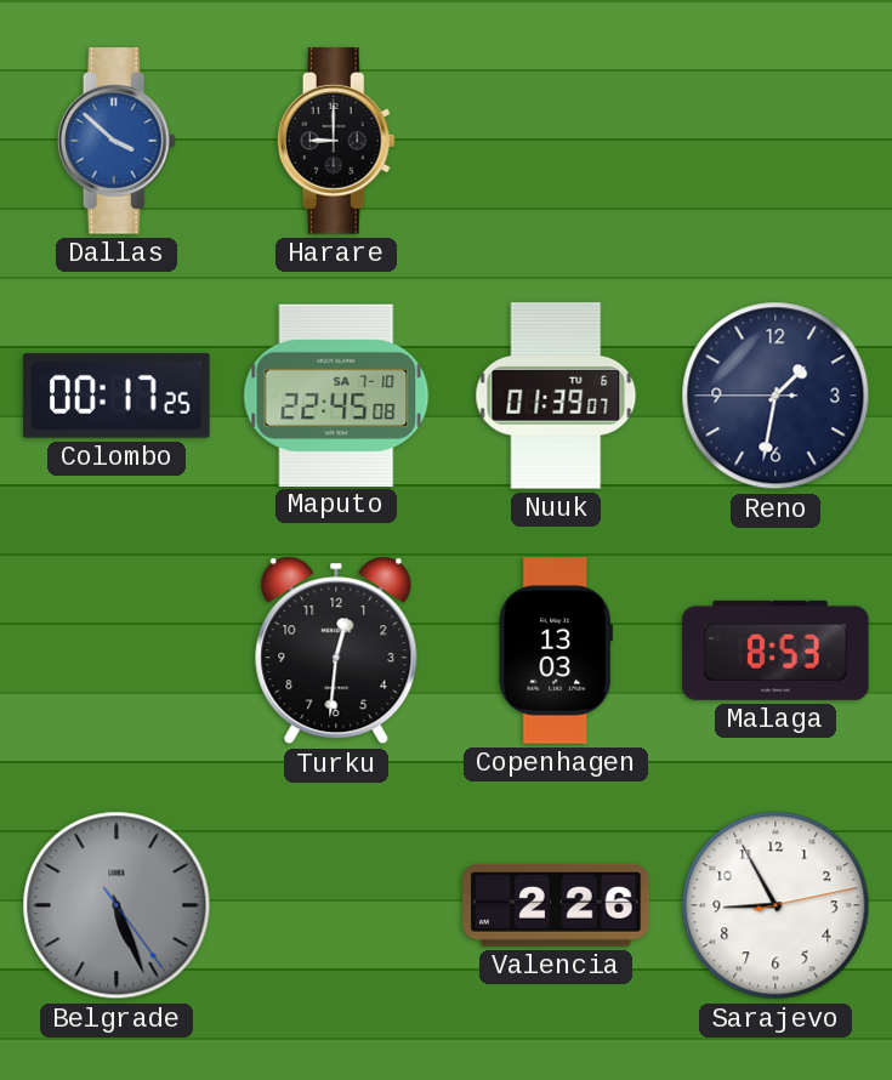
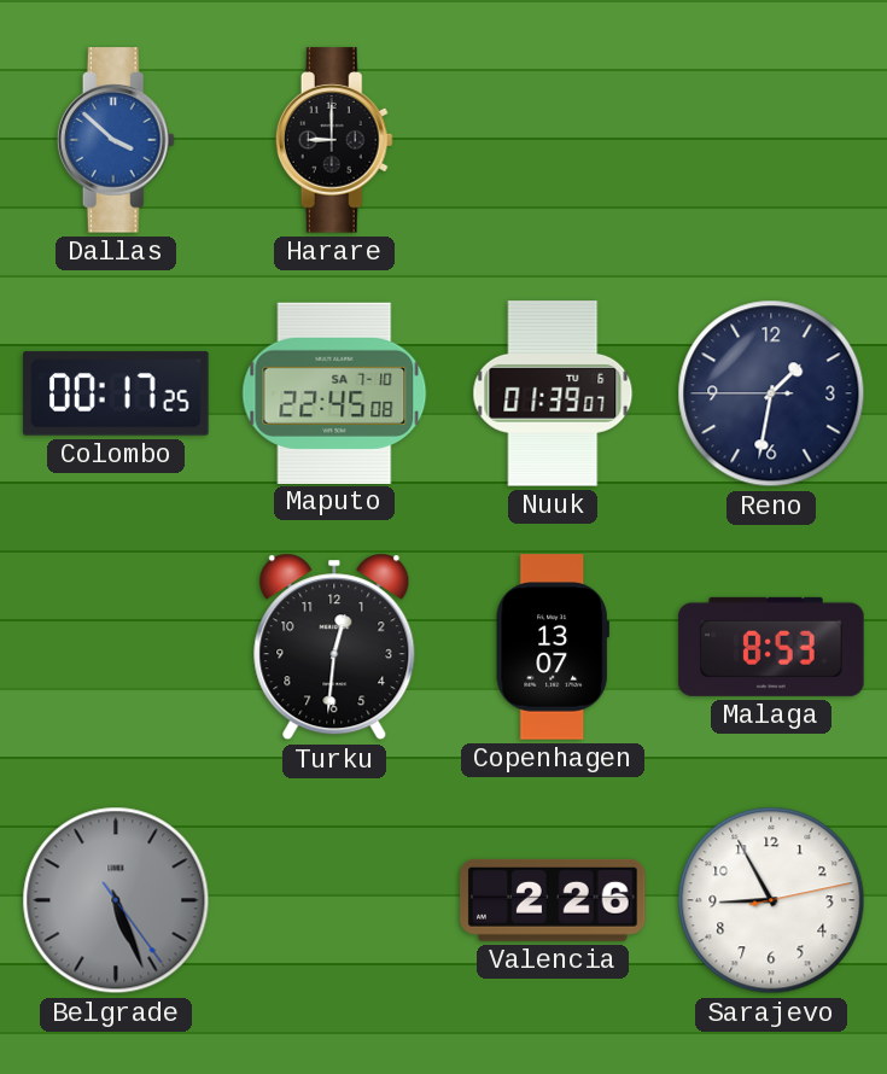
Copenhagen: 13:03 -> 13:07 (553, 647)
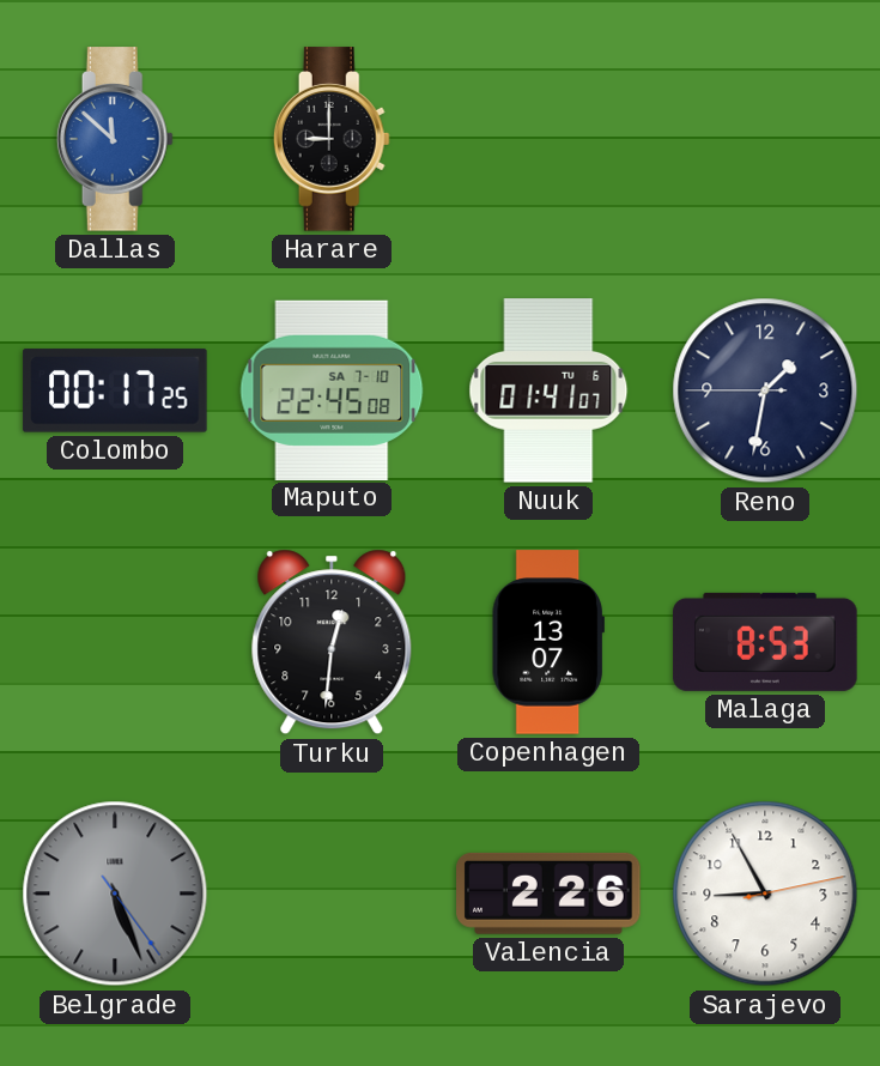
Dallas: 3:52 -> 11:52 (115, 139)
Nuuk: 01:39 -> 01:41 (548, 390)
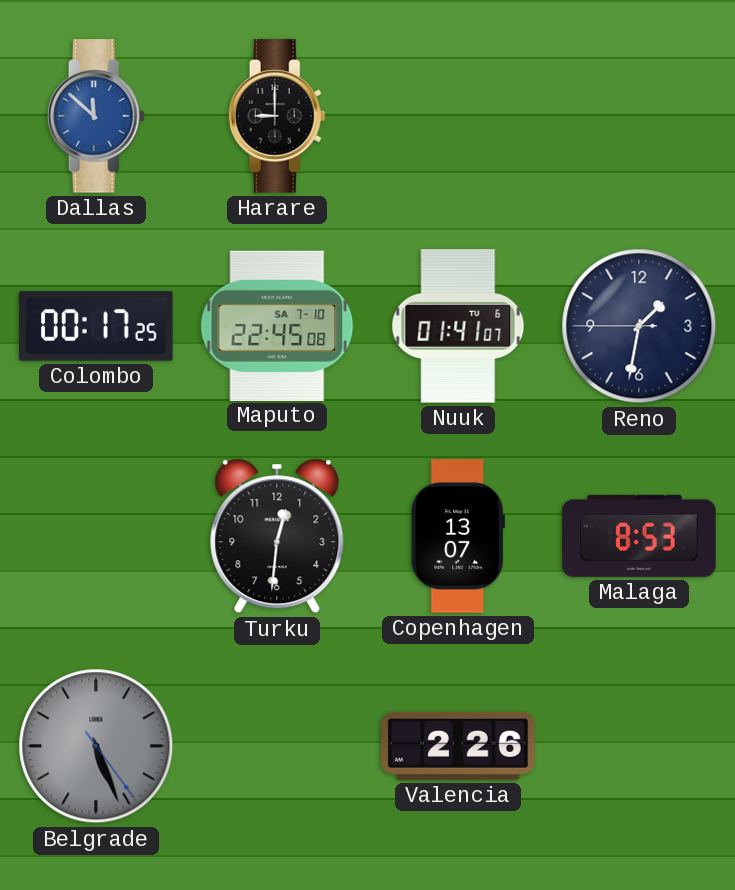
Sarajevo: 8:55 -> none (765, 894)
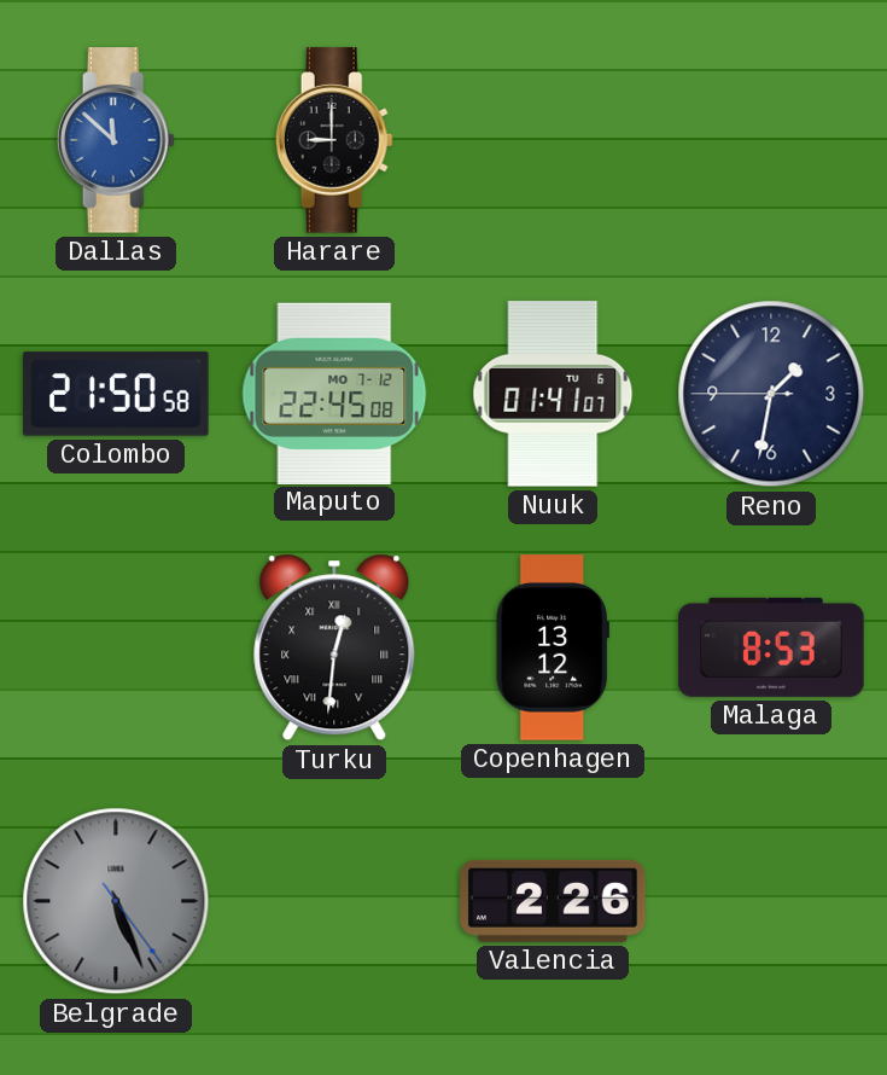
Colombo: 00:17 -> 21:50 (116, 394)
Maputo date: SA 7-10 -> MO 7-12 (334, 393)
Turku numerals: Arabic -> Roman (334, 647)
Copenhagen: 13:07 -> 13:12 (553, 647)
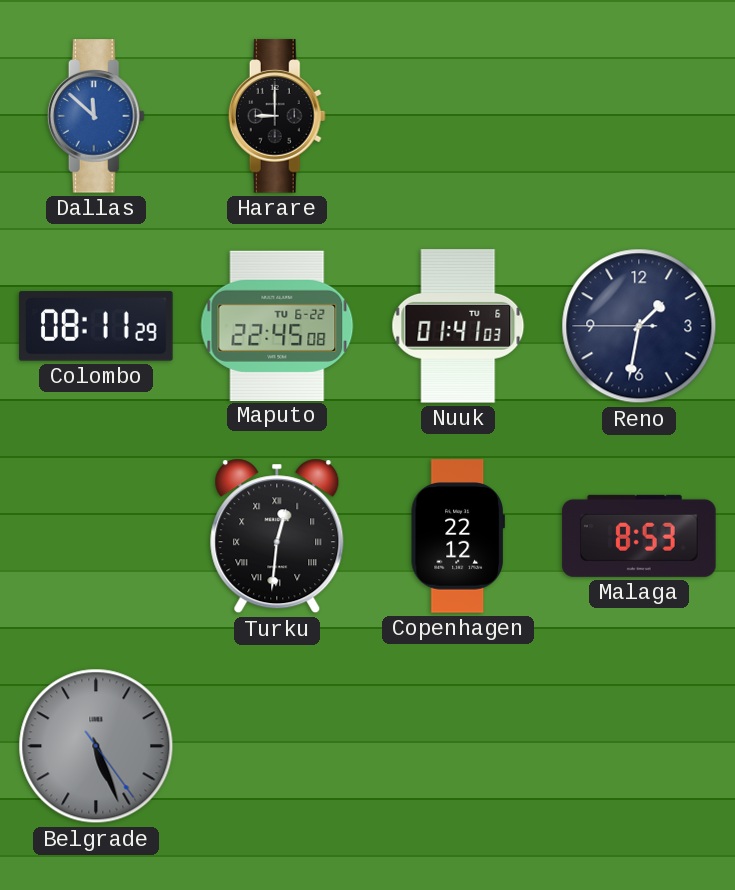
Colombo: 21:50 -> 08:11 (96, 326)
Maputo date: MO 7-12 -> TU 6-22 (277, 325)
Nuuk: 01:41:07 -> 01:41:03 (458, 326)
Copenhagen: 13:12 -> 22:12 (458, 536)
Valencia: 2:26 -> none (553, 901)
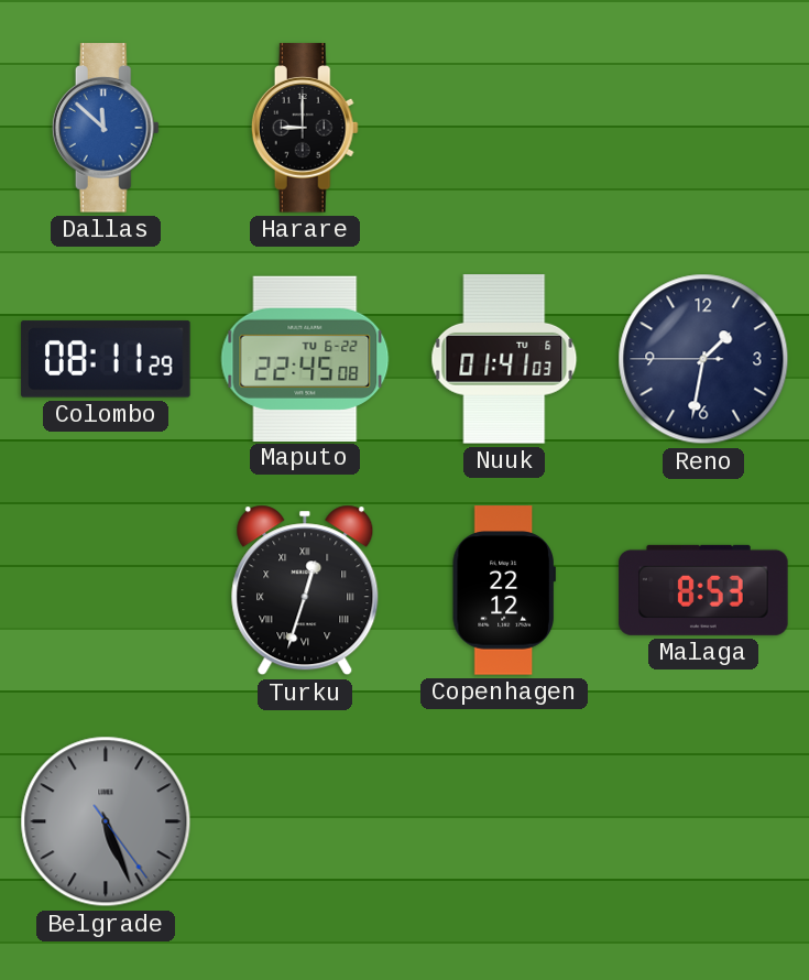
Turku: 12:31 -> 12:33 (305, 590)
